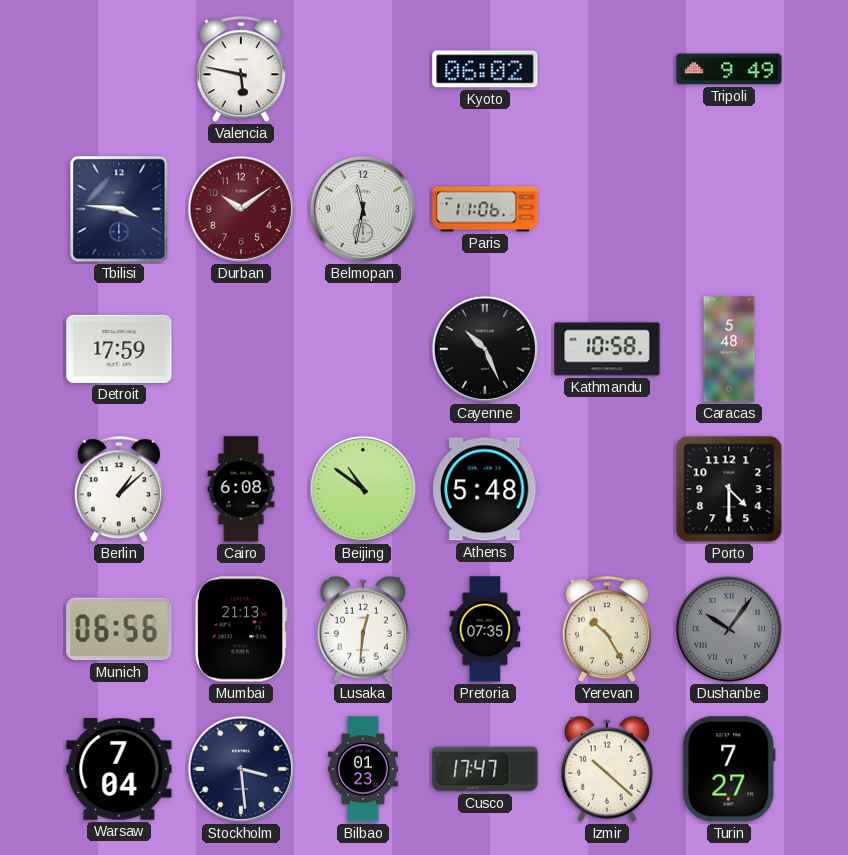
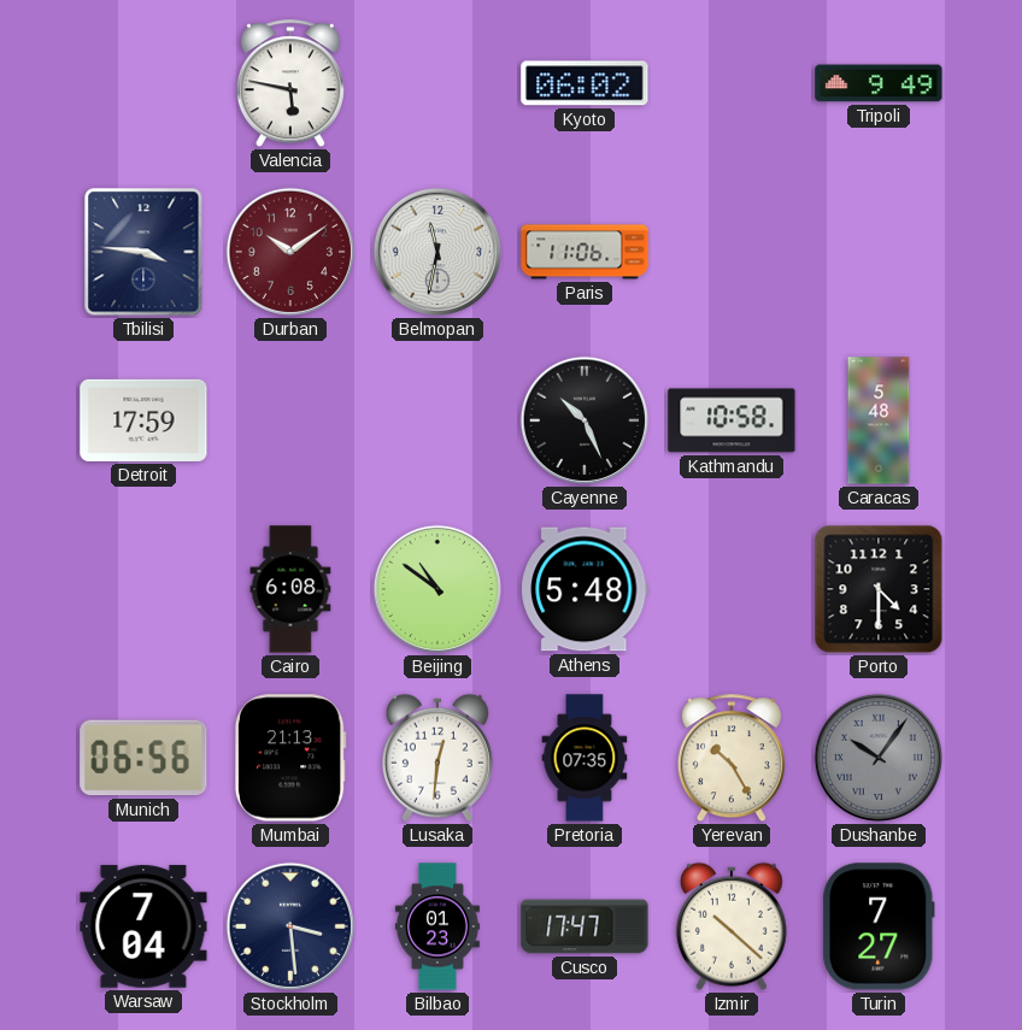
Berlin: 1:08 -> none (119, 490)
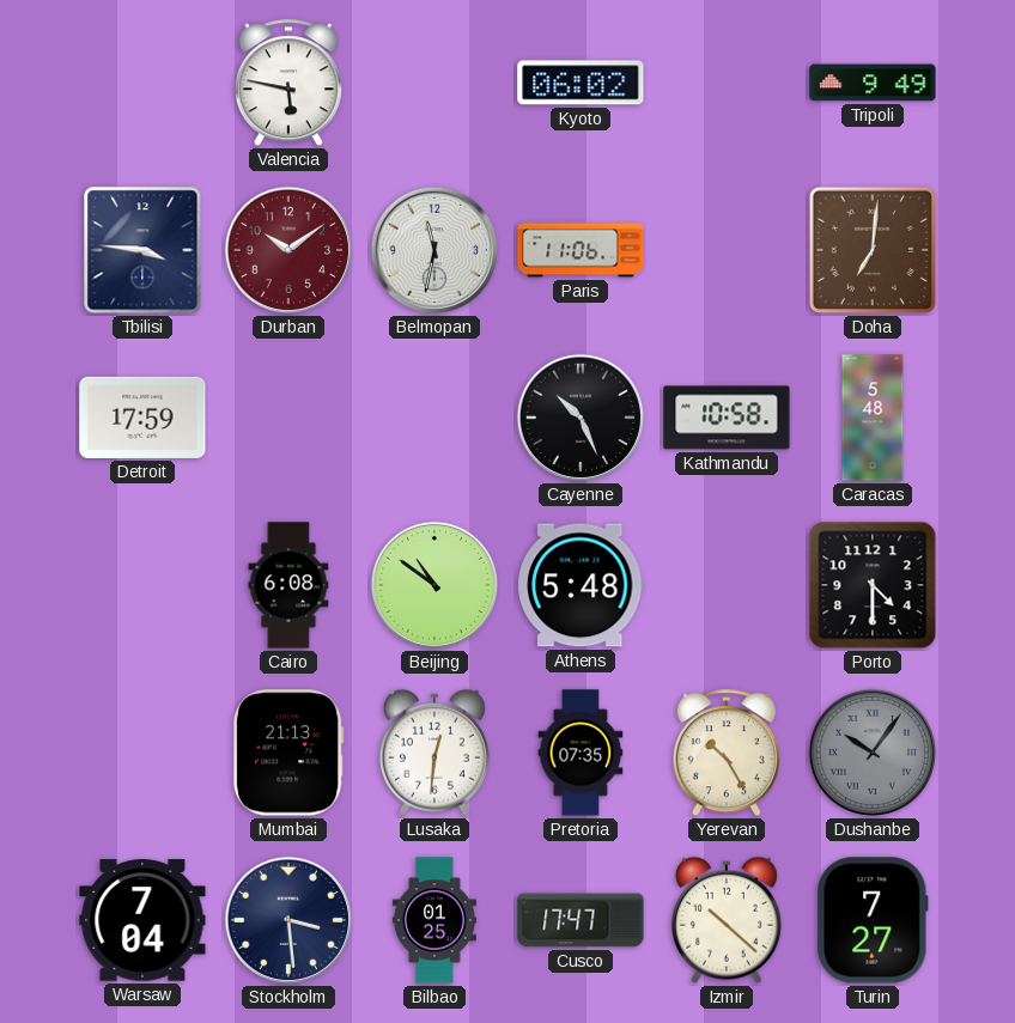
Doha: none -> 7:01 (873, 250)
Munich: 06:56 -> none (143, 758)
Bilbao: 01:23 -> 01:25 (434, 920)
